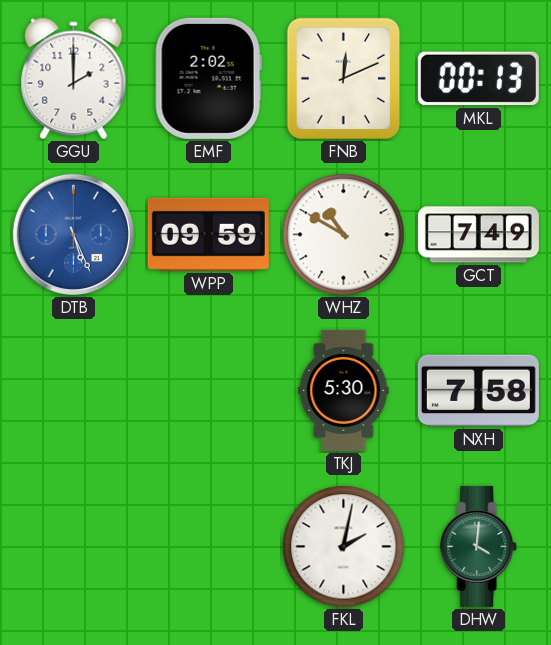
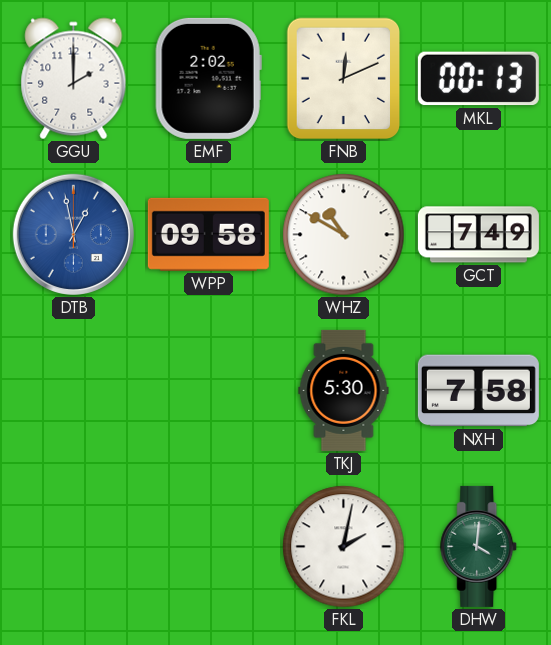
DTB: 5:26 -> 12:58 (73, 234)
WPP: 09:59 -> 09:58 (208, 234)
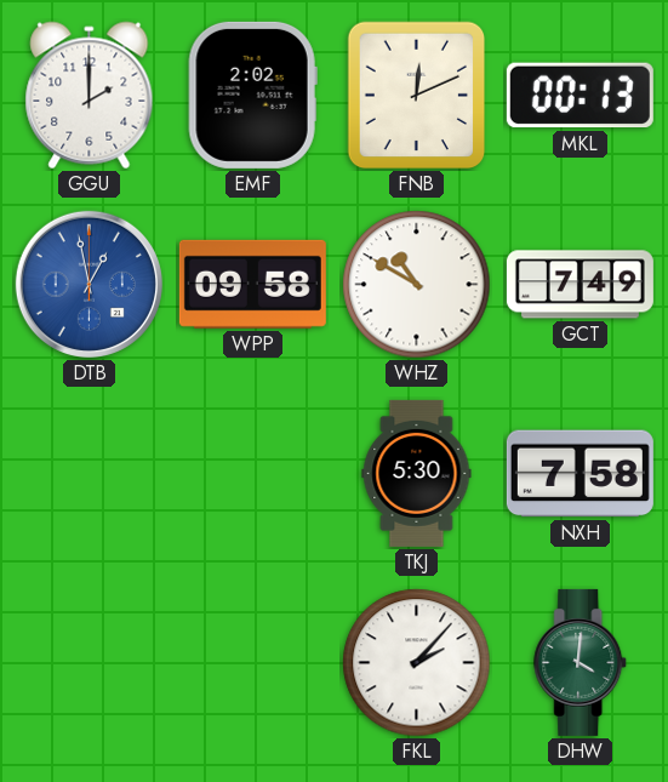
FKL: 2:02 -> 2:07 (417, 663)
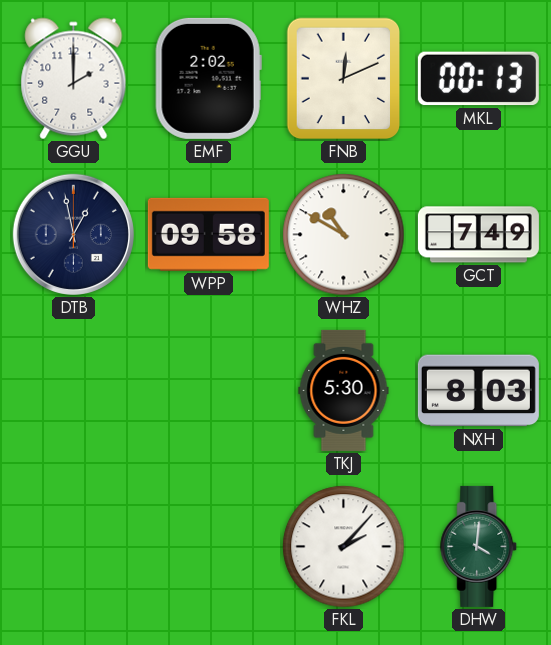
DTB dial: blue -> navy (73, 234)
NXH: 7:58 -> 8:03 (478, 391)
